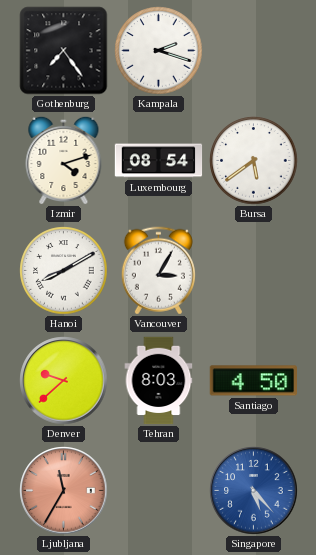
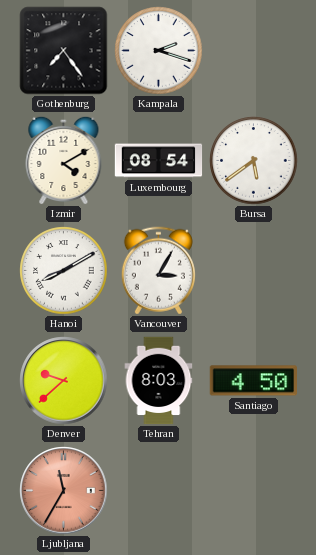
Izmir: 4:12 -> 4:10 (64, 160)
Singapore: 5:23 -> none (254, 491)
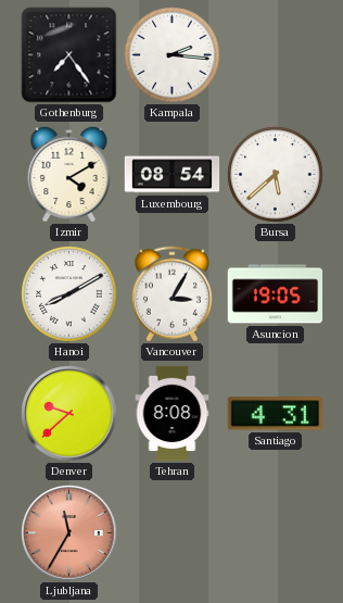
Kampala: 2:18 -> 2:16 (173, 55)
Bursa: 5:39 -> 5:38 (276, 175)
Asuncion: none -> 19:05 (276, 294)
Tehran: 8:03 -> 8:08 (173, 414)
Santiago: 4:50 -> 4:31 (275, 414)
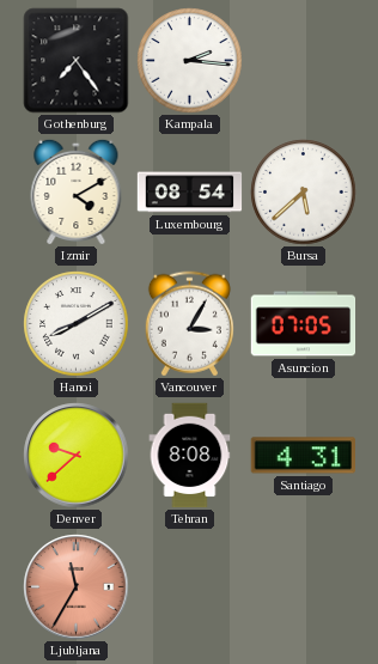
Asuncion: 19:05 -> 07:05 (304, 324)
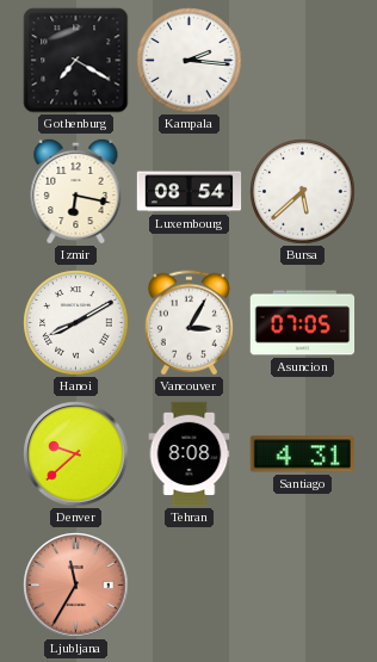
Gothenburg: 7:24 -> 7:20 (76, 61)
Izmir: 4:10 -> 6:17 (76, 191)
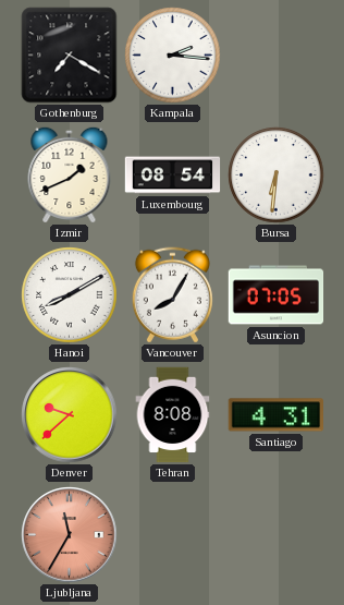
Izmir: 6:17 -> 1:41 (70, 174)
Bursa: 5:38 -> 6:31 (277, 176)
Vancouver: 3:05 -> 8:05 (172, 295)
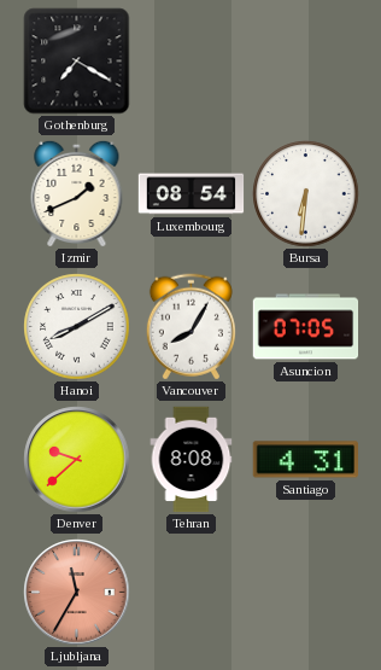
Kampala: 2:16 -> none (173, 56)
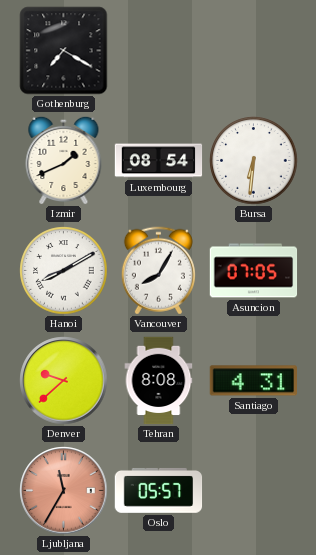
Oslo: none -> 05:57 (159, 490)
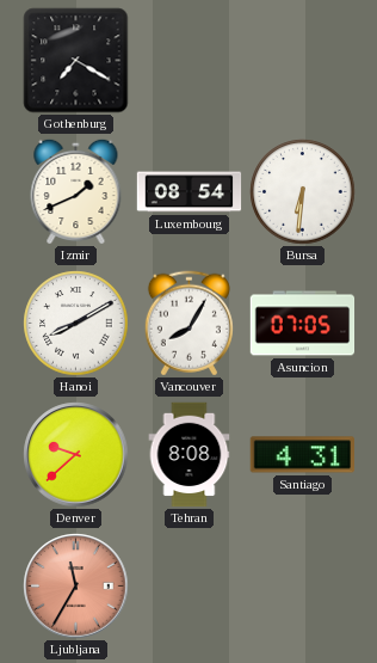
Oslo: 05:57 -> none (159, 490)
